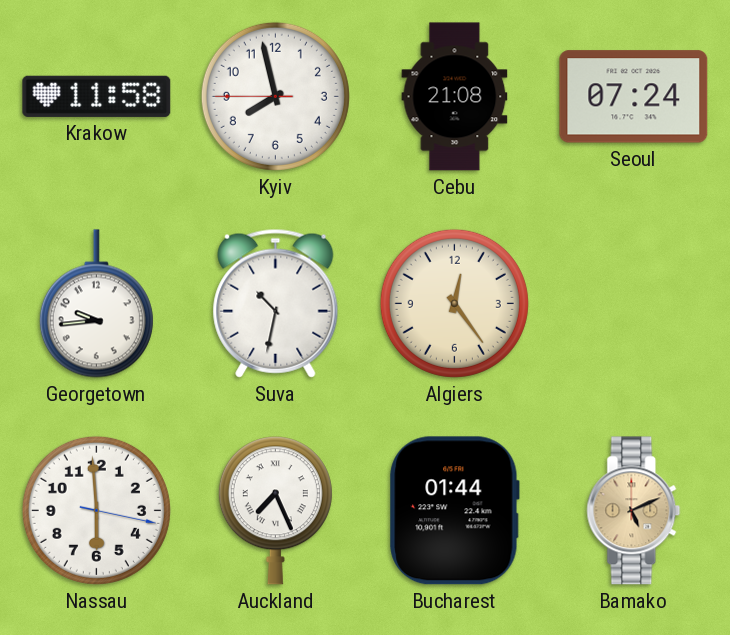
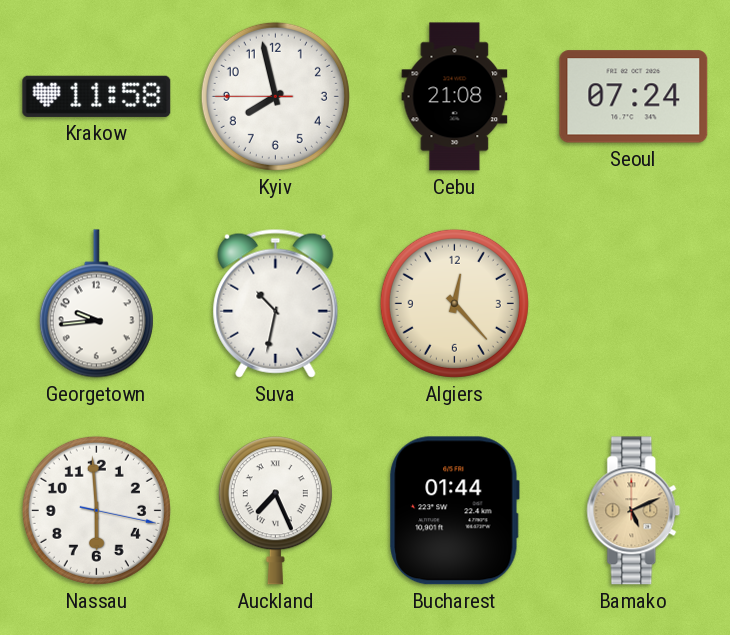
Algiers: 12:24 -> 12:23 (454, 303)
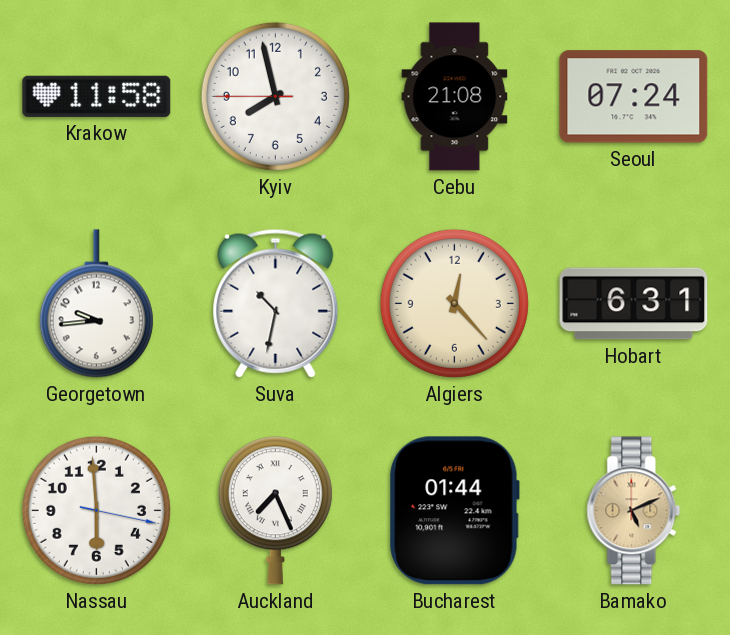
Hobart: none -> 6:31 (634, 304)
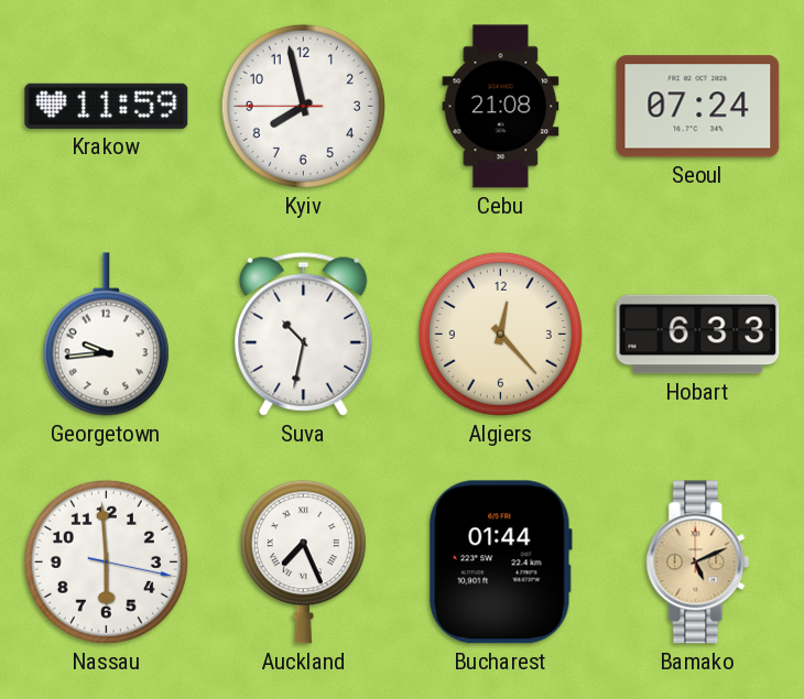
Krakow: 11:58 -> 11:59 (107, 106)
Hobart: 6:31 -> 6:33 (698, 335)
